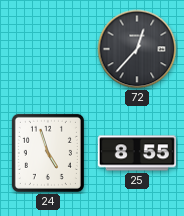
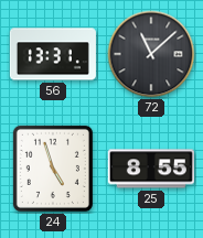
56: none -> 13:31 (53, 54)
72: 12:37 -> 11:08 (151, 54)
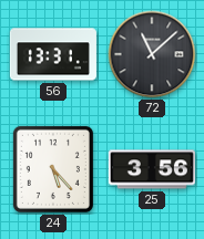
24: 4:57 -> 5:23 (53, 169)
25: 8:55 -> 3:56 (152, 169)
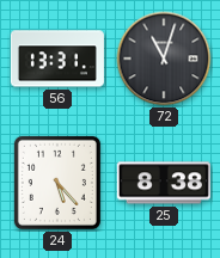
72: 11:08 -> 11:03 (164, 59)
25: 3:56 -> 8:38 (164, 183)
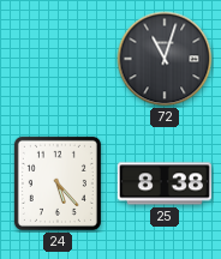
56: 13:31 -> none (57, 59)
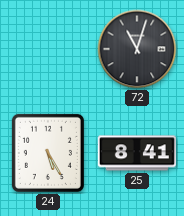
24: 5:23 -> 5:25 (48, 153)
25: 8:38 -> 8:41 (137, 153)
